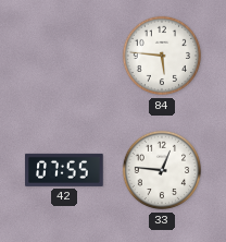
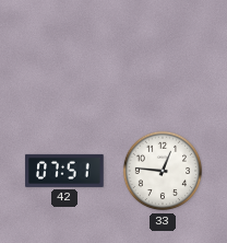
84: 5:46 -> none (162, 56)
42: 07:55 -> 07:51 (64, 171)
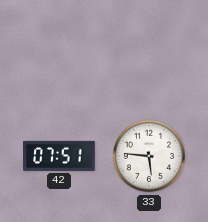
33: 12:46 -> 5:46 (149, 156)
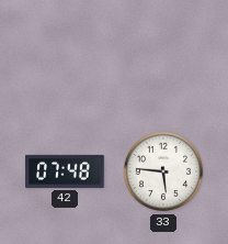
42: 07:51 -> 07:48 (65, 171)
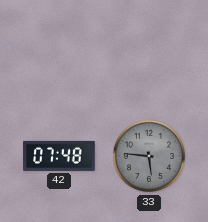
33 dial: white -> grey (149, 156)
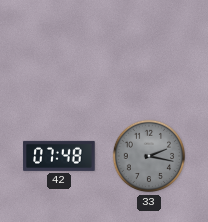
33: 5:46 -> 2:17 (149, 156)
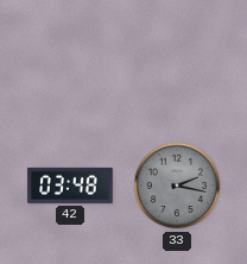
42: 07:48 -> 03:48 (70, 186)
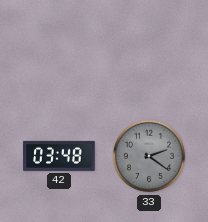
33: 2:17 -> 2:21 (149, 156)
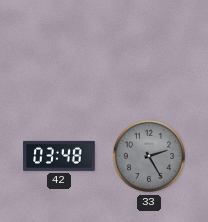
33: 2:21 -> 2:25 (149, 156)
